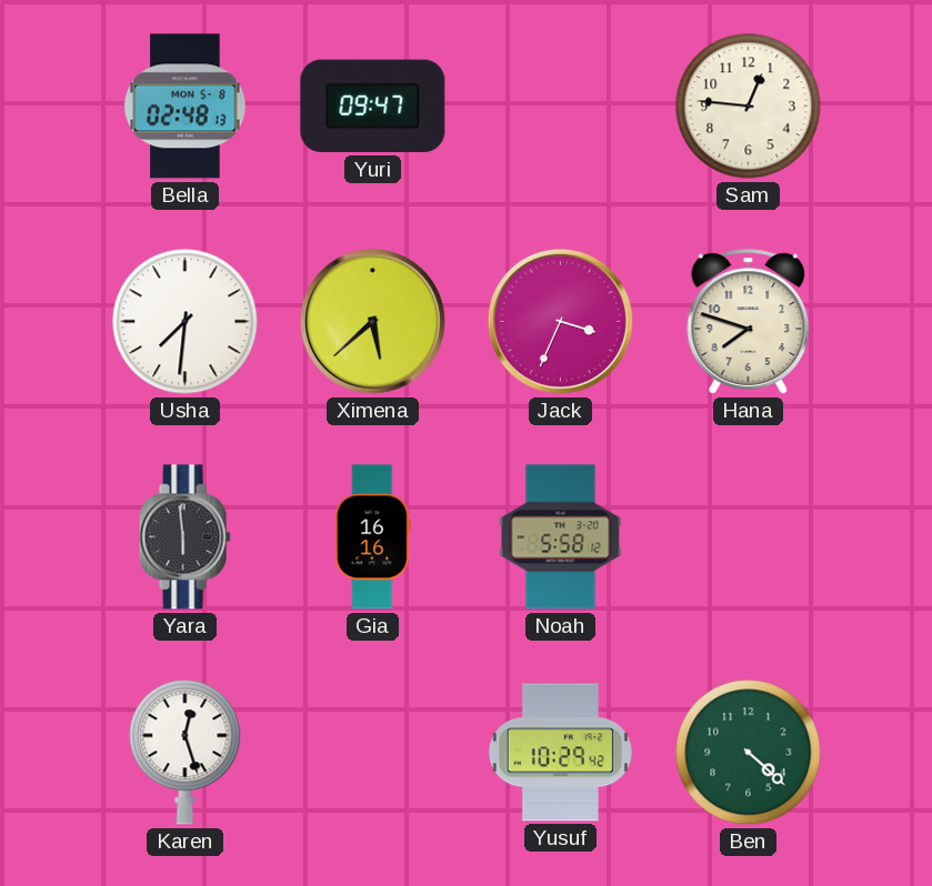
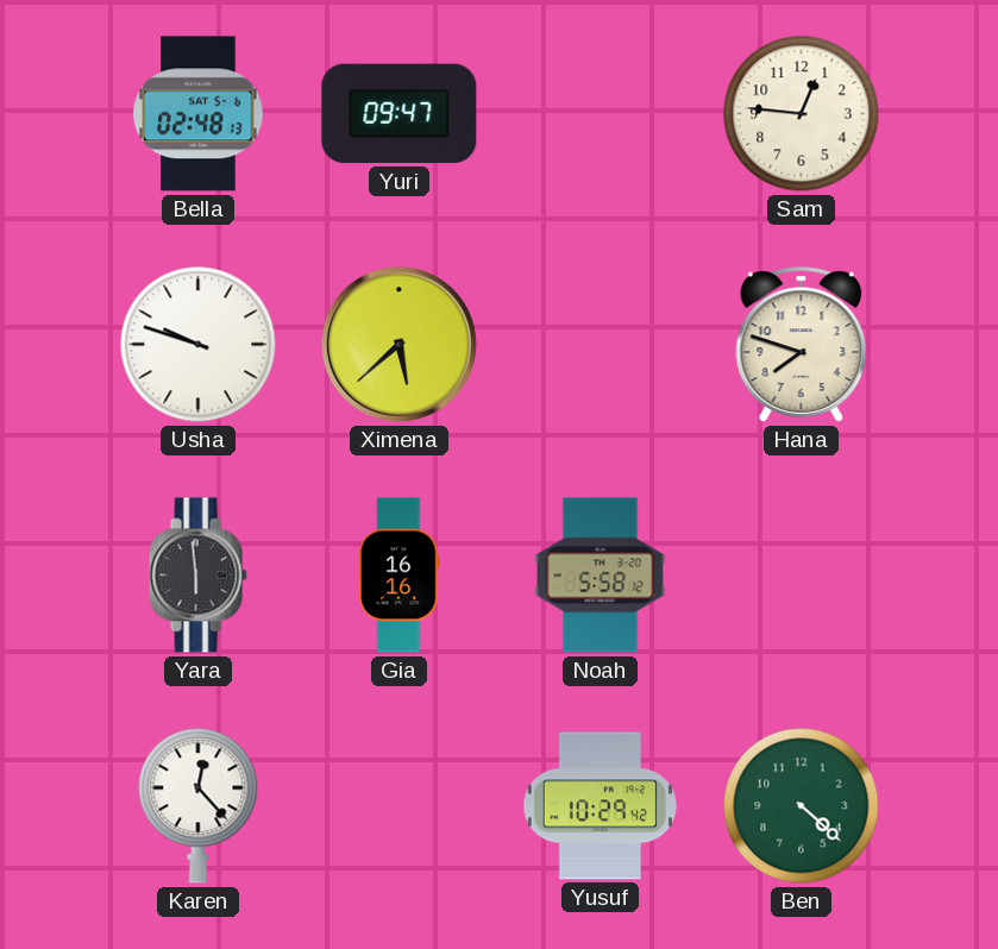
Bella date: MON 5-8 -> SAT 5-6 (199, 114)
Usha: 7:31 -> 9:48 (199, 345)
Jack: 3:34 -> none (560, 321)
Karen: 12:27 -> 12:23 (199, 806)
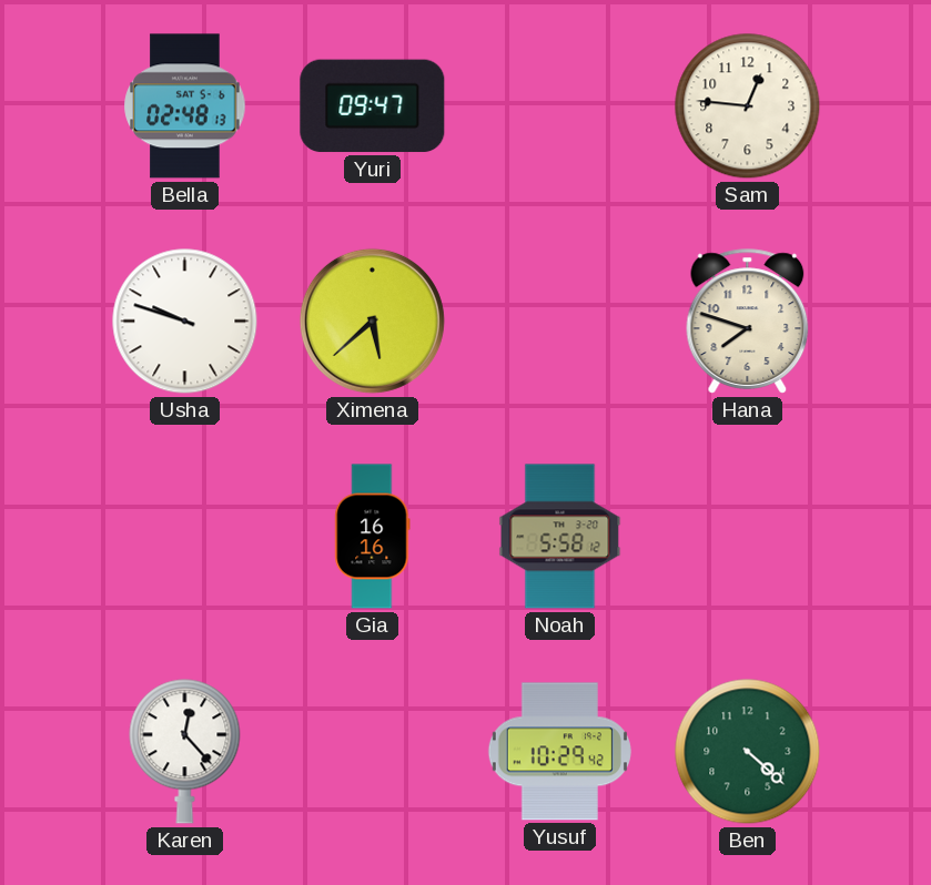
Yara: 5:59 -> none (197, 576)
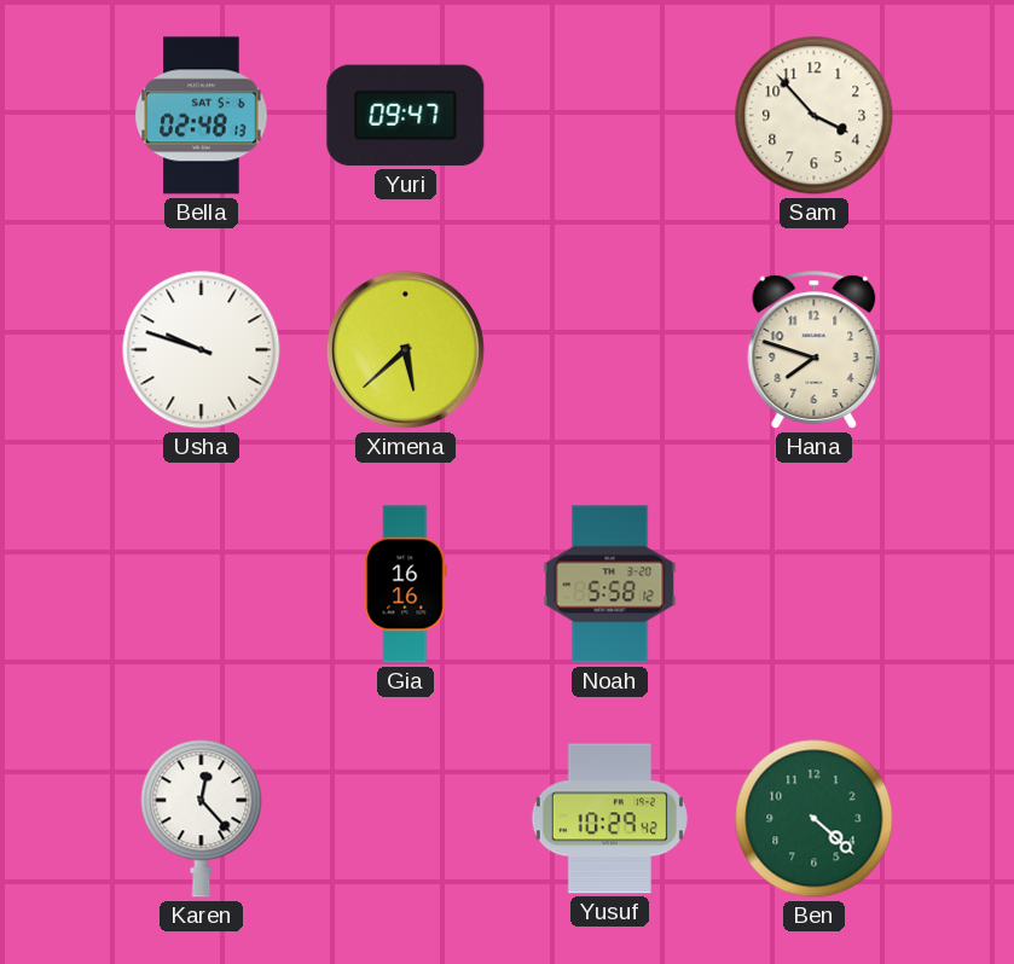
Sam: 12:46 -> 3:53 (815, 116)
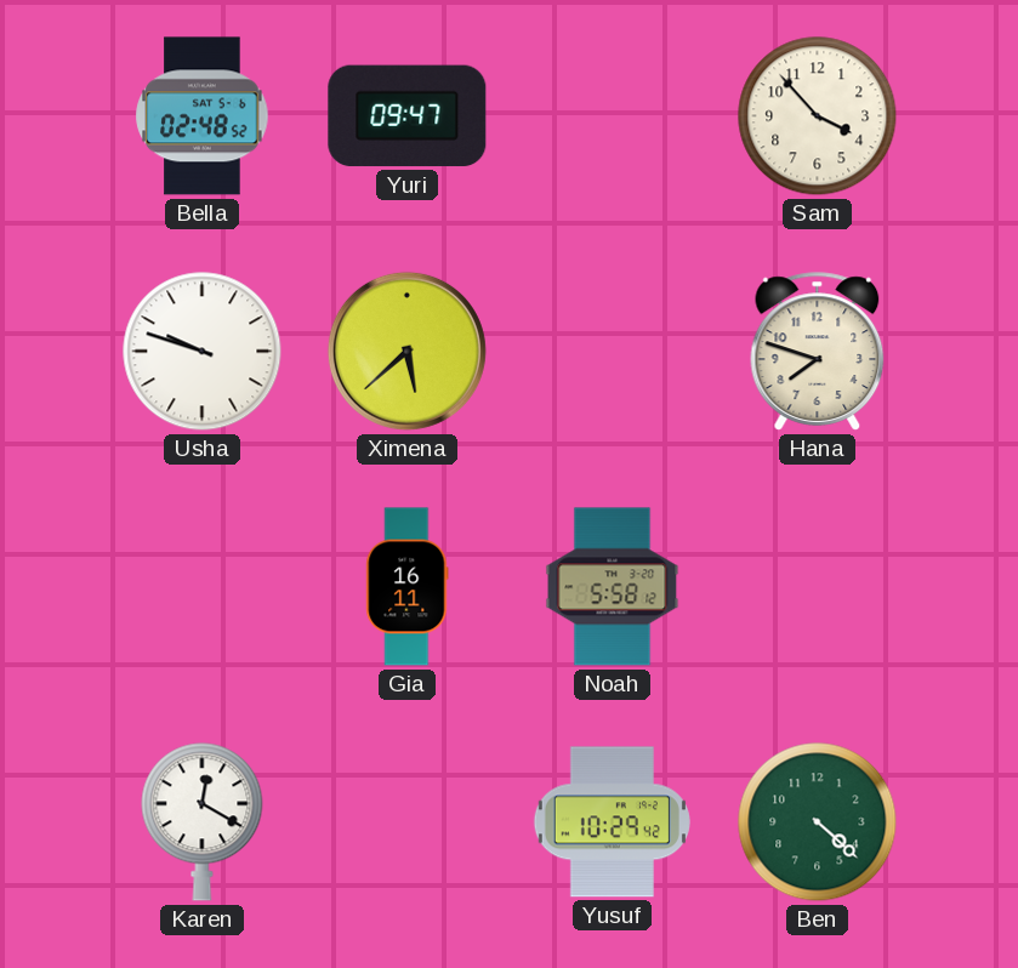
Bella: 02:48:13 -> 02:48:52 (203, 116)
Gia: 16:16 -> 16:11 (408, 587)
Karen: 12:23 -> 12:20 (203, 822)
